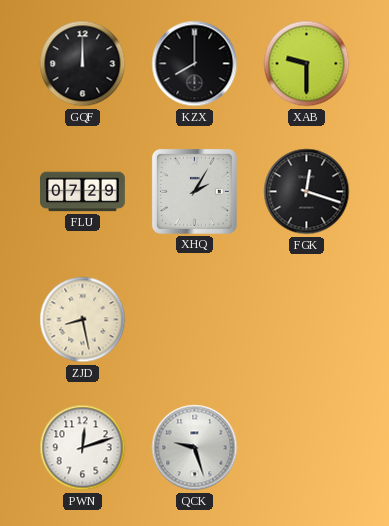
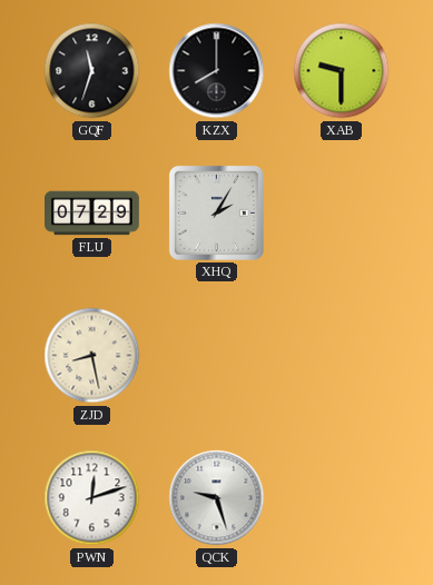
GQF: 12:00 -> 11:33 (92, 71)
FGK: 12:18 -> none (307, 192)
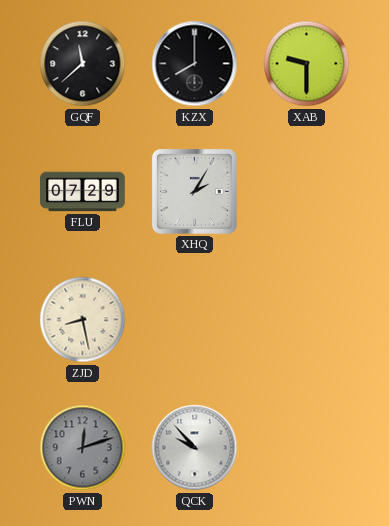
GQF: 11:33 -> 11:38 (83, 64)
PWN dial: white -> grey (83, 448)
QCK: 9:27 -> 9:53 (195, 448)
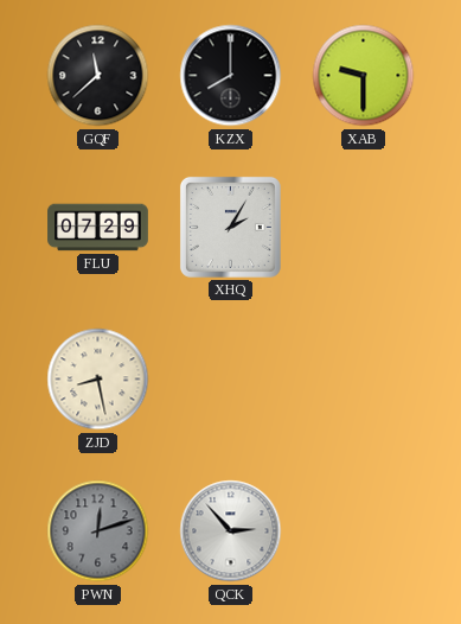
QCK: 9:53 -> 2:53 (231, 531)
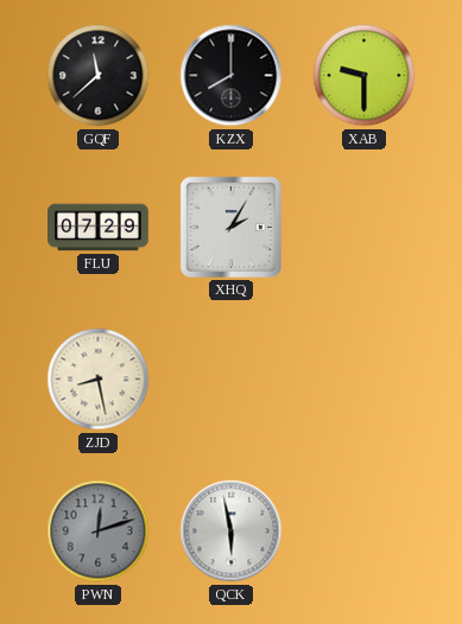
QCK: 2:53 -> 5:58 (232, 531)
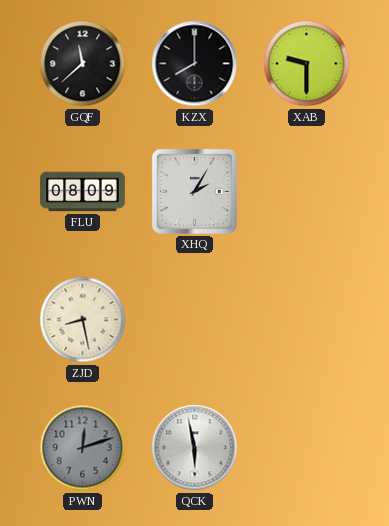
FLU: 07:29 -> 08:09 (83, 192)
